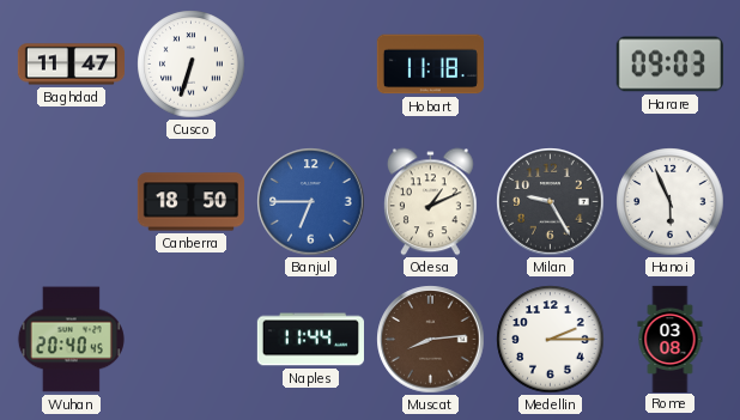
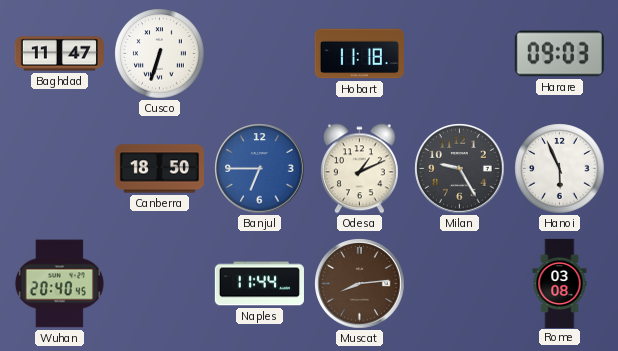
Medellin: 2:15 -> none (551, 340)
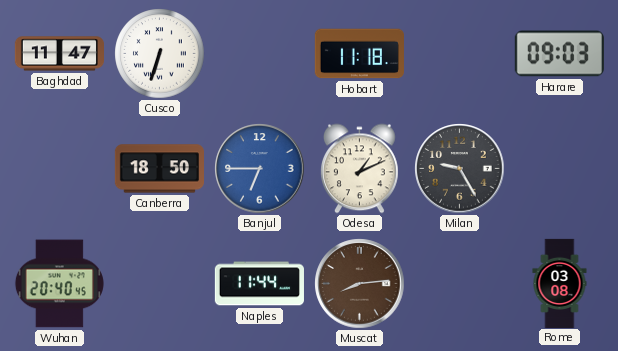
Hanoi: 5:56 -> none (560, 169)
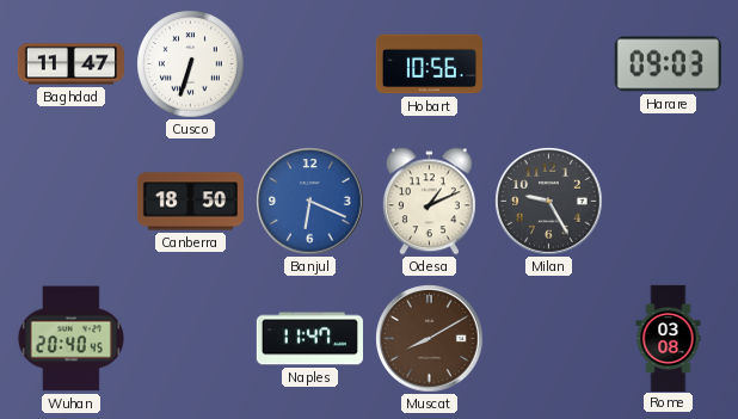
Hobart: 11:18 -> 10:56 (429, 64)
Banjul: 6:45 -> 6:19 (310, 202)
Naples: 11:44 -> 11:47 (309, 339)
Muscat: 8:14 -> 8:10 (430, 339)
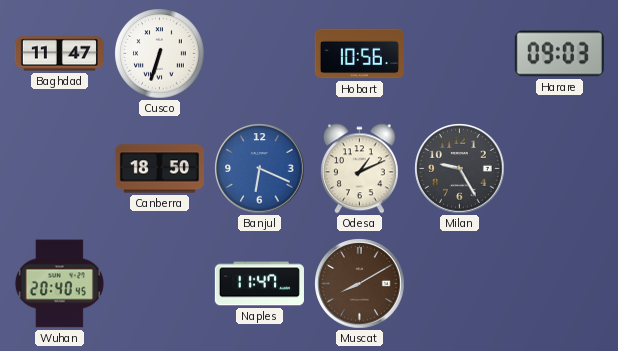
Rome: 03:08 -> none (669, 338)
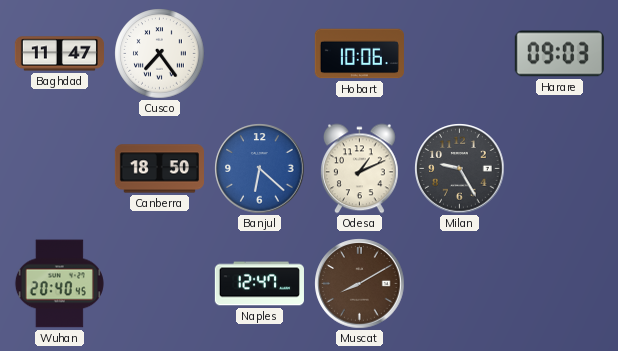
Cusco: 6:33 -> 7:24 (160, 54)
Hobart: 10:56 -> 10:06 (359, 54)
Banjul: 6:19 -> 6:22 (260, 169)
Naples: 11:47 -> 12:47 (259, 284)
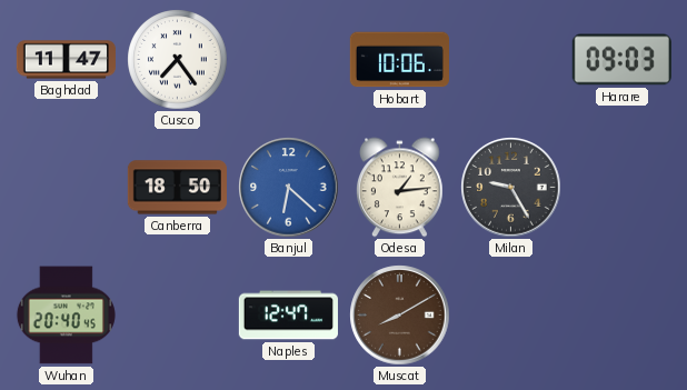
Odesa: 1:11 -> 1:14 (399, 188)
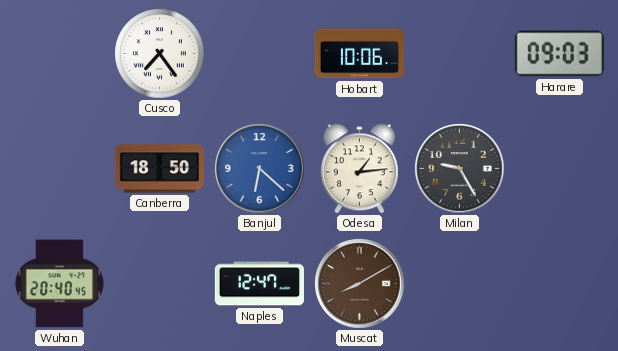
Baghdad: 11:47 -> none (66, 60)
